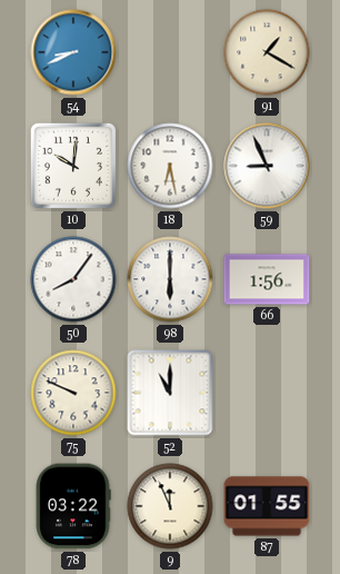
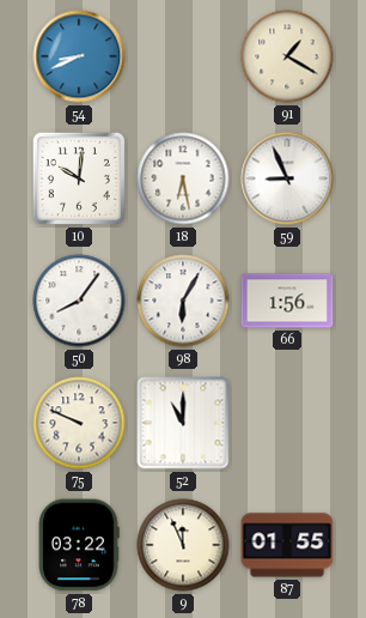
98: 6:00 -> 6:05 (183, 301)
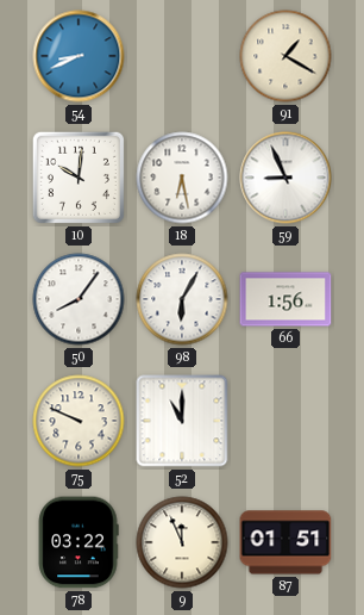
87: 01:55 -> 01:51 (285, 542)
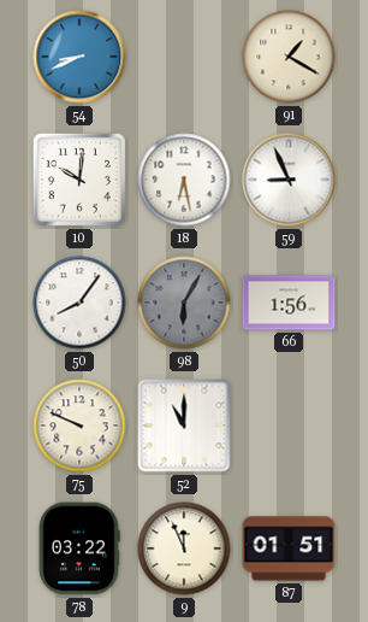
98 dial: white -> grey (184, 303)
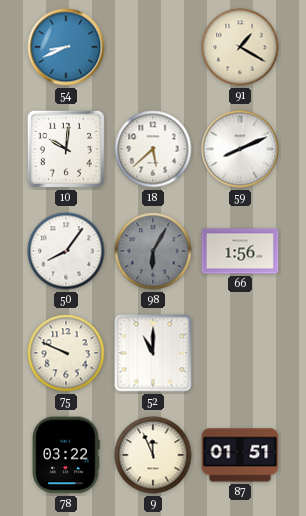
18: 6:28 -> 5:38 (153, 149)
59: 8:56 -> 8:11 (240, 149)
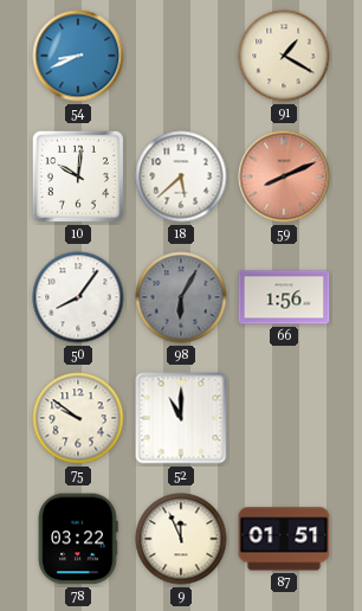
59 dial: white -> salmon (284, 176)
75: 9:49 -> 9:51 (78, 418)
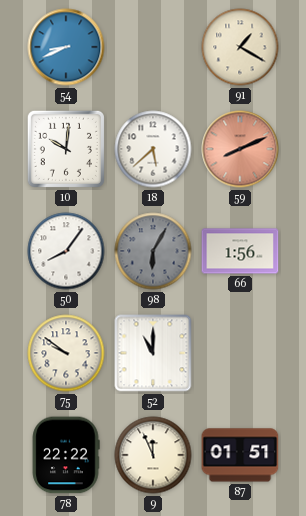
78: 03:22 -> 22:22 (66, 455)
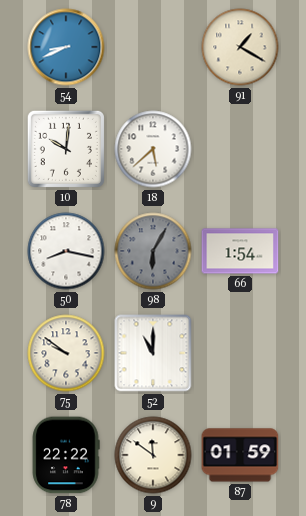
59: 8:11 -> none (240, 149)
50: 8:06 -> 8:17 (66, 251)
66: 1:56 -> 1:54 (240, 251)
9: 11:56 -> 11:51 (153, 455)
87: 01:51 -> 01:59 (240, 455)
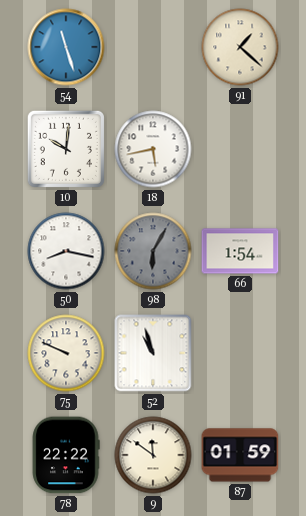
54: 8:41 -> 11:27 (66, 47)
91: 1:20 -> 1:22 (240, 47)
18: 5:38 -> 5:43 (153, 149)
75: 9:51 -> 9:49 (66, 353)
52: 11:00 -> 10:57 (153, 353)
